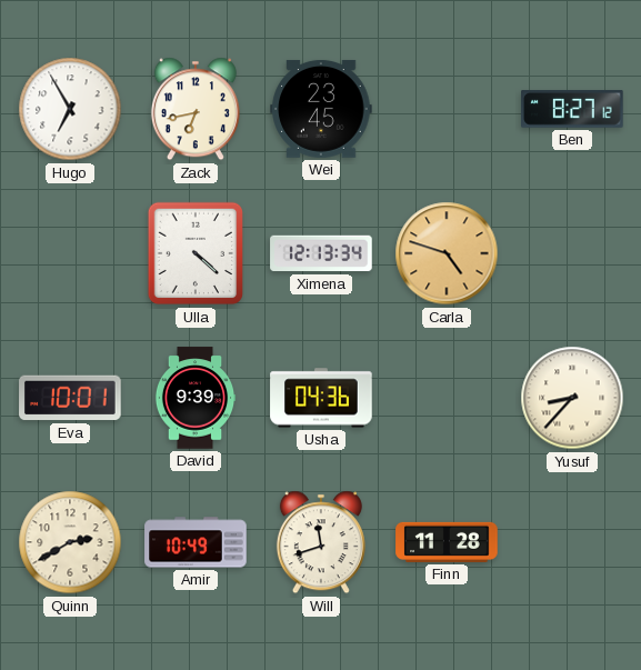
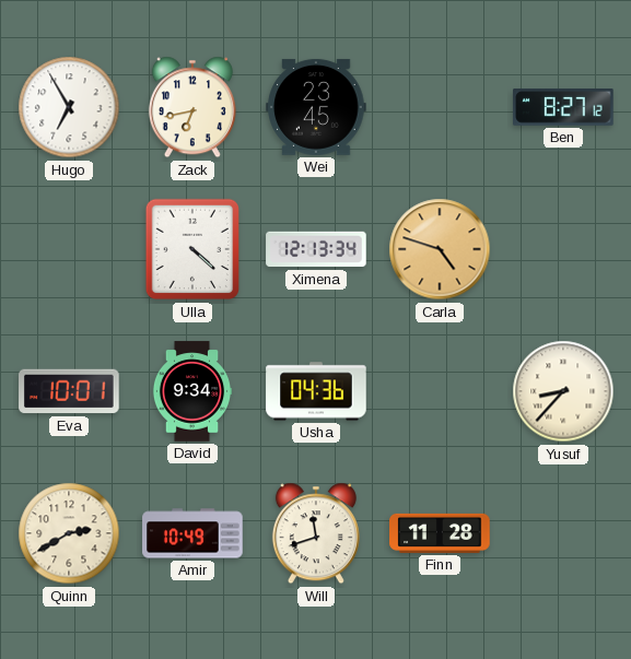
David: 9:39 -> 9:34 (192, 391)
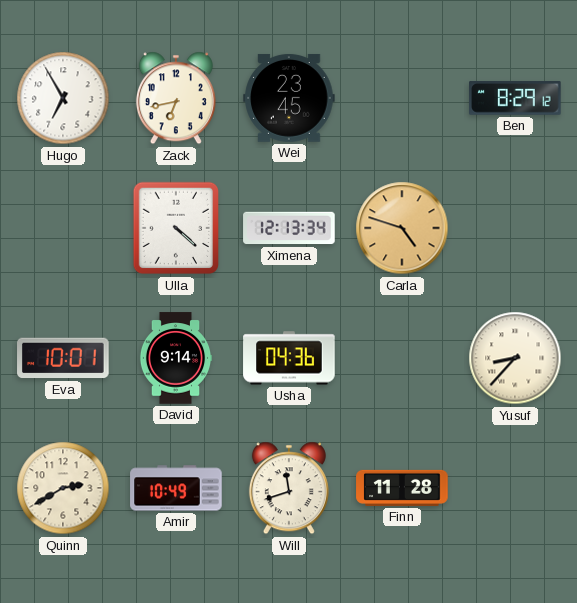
Ben: 8:27 -> 8:29 (515, 99)
David: 9:34 -> 9:14 (176, 358)
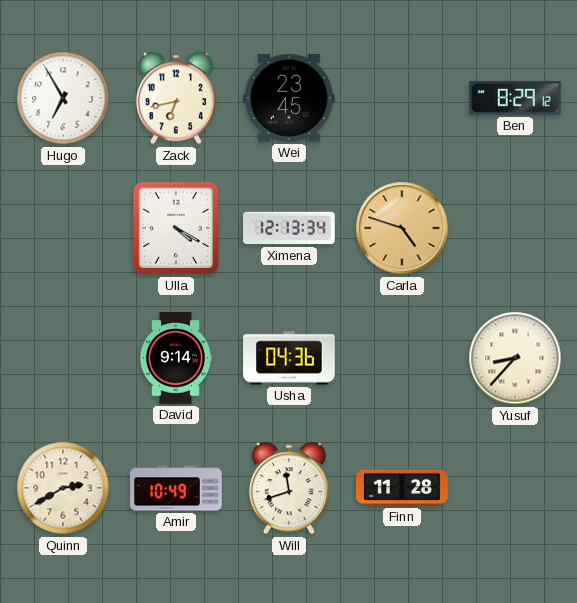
Ulla: 4:22 -> 4:20 (175, 228)
Eva: 10:01 -> none (63, 358)
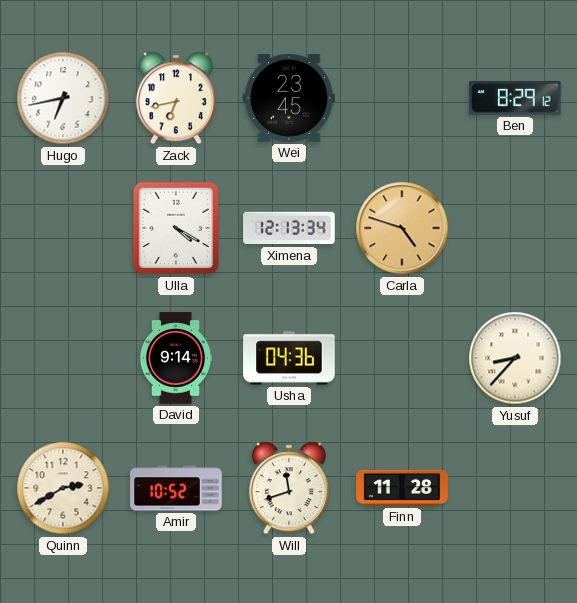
Hugo: 6:55 -> 6:43 (63, 98)
Amir: 10:49 -> 10:52 (176, 488)
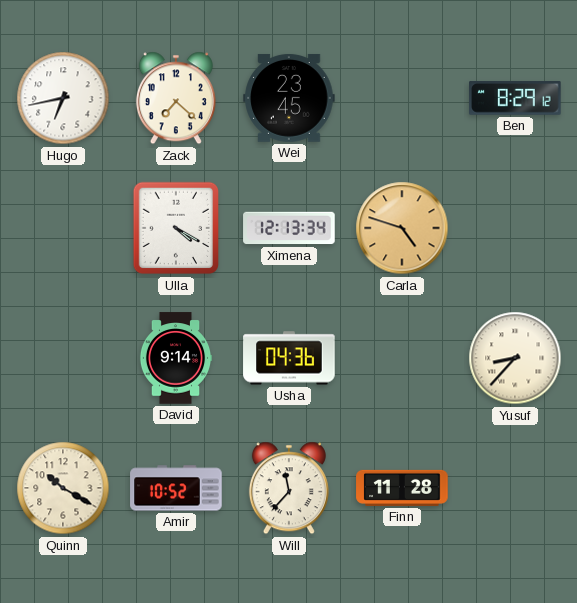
Zack: 6:43 -> 7:22 (176, 98)
Quinn: 2:40 -> 10:20 (63, 488)
Will: 11:42 -> 11:37 (289, 488)
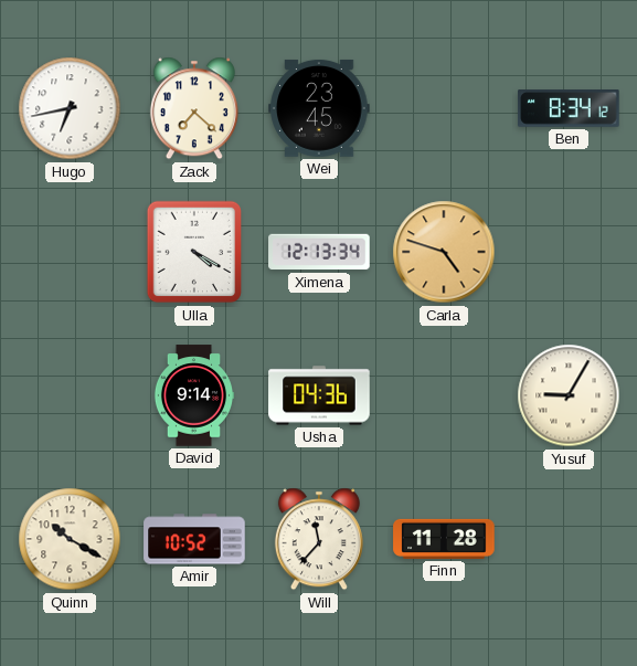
Ben: 8:29 -> 8:34 (569, 109)
Yusuf: 8:37 -> 9:05 (569, 395)
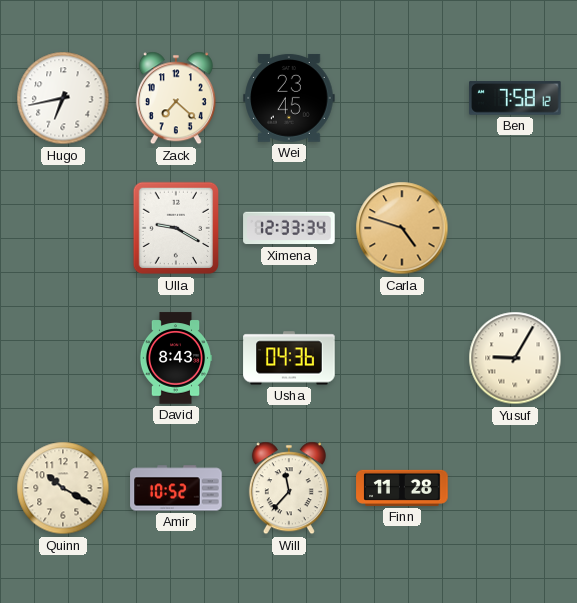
Ben: 8:34 -> 7:58 (515, 99)
Ulla: 4:20 -> 9:20 (175, 228)
Ximena: 12:13 -> 12:33 (289, 228)
David: 9:14 -> 8:43 (176, 358)
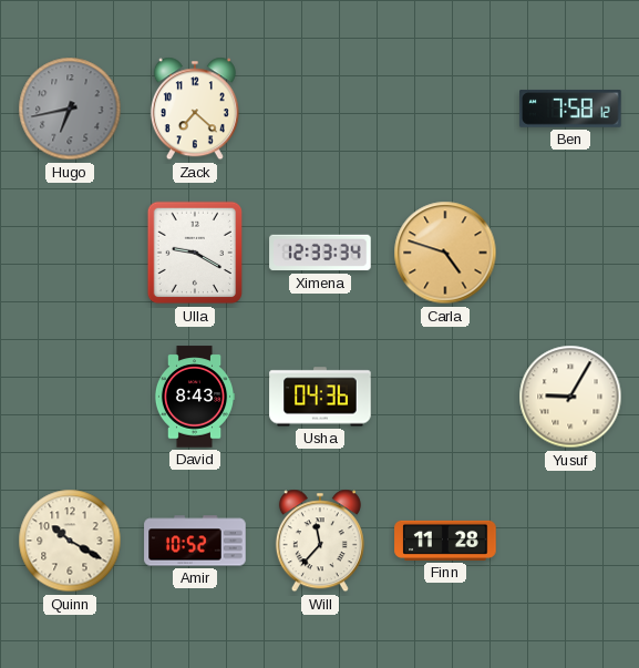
Hugo dial: white -> grey (70, 109)
Wei: 23:45 -> none (289, 98)
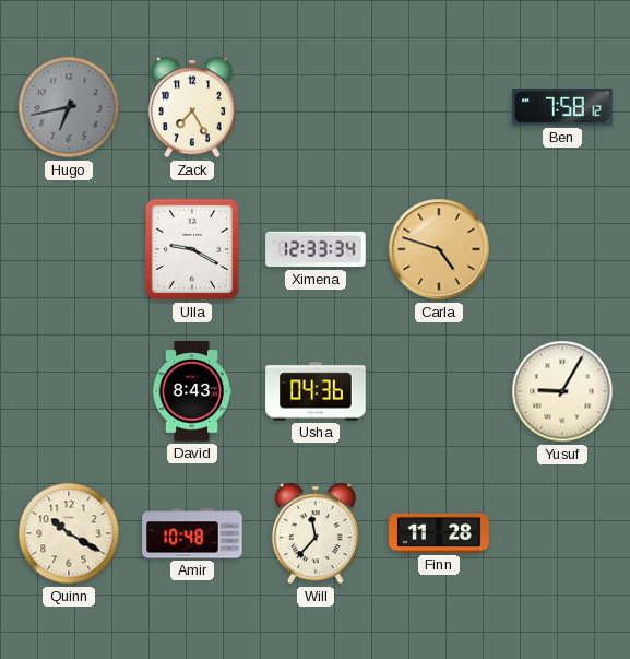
Zack: 7:22 -> 7:25 (192, 107)
Amir: 10:52 -> 10:48 (192, 533)
